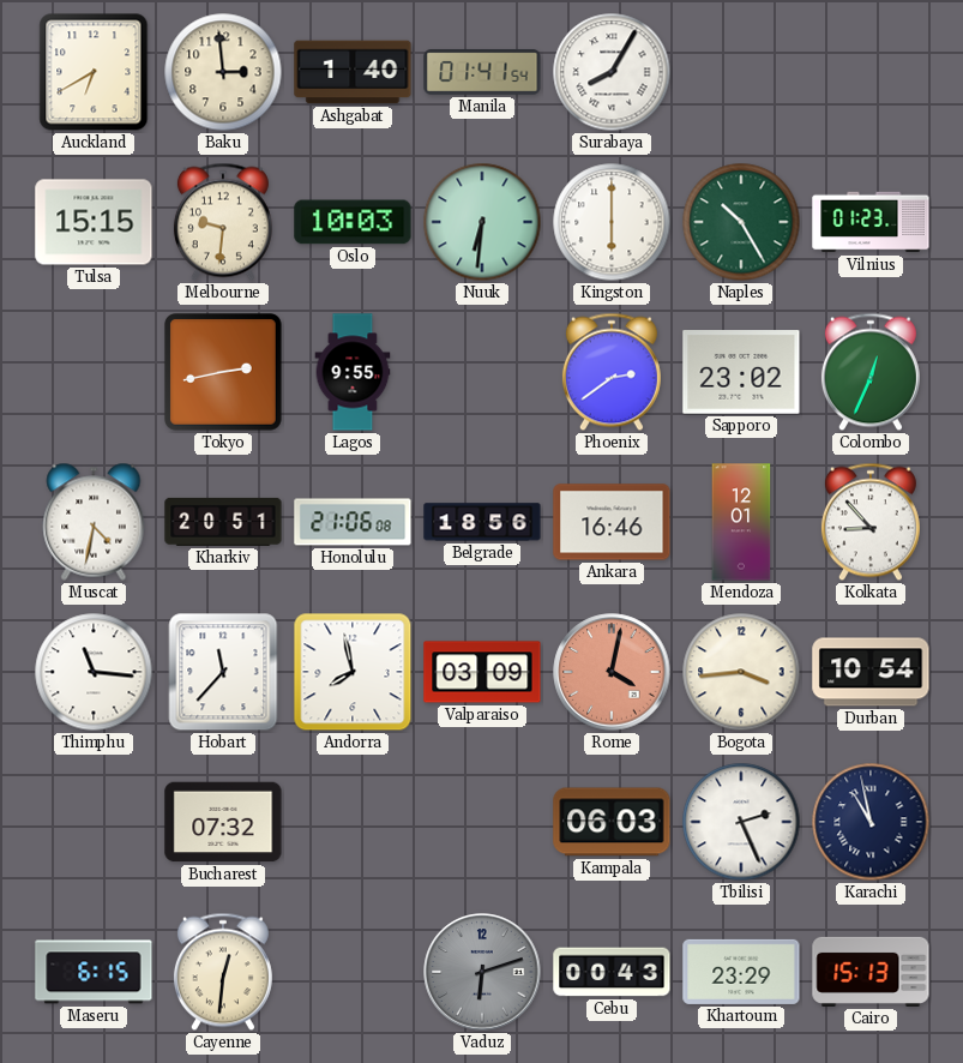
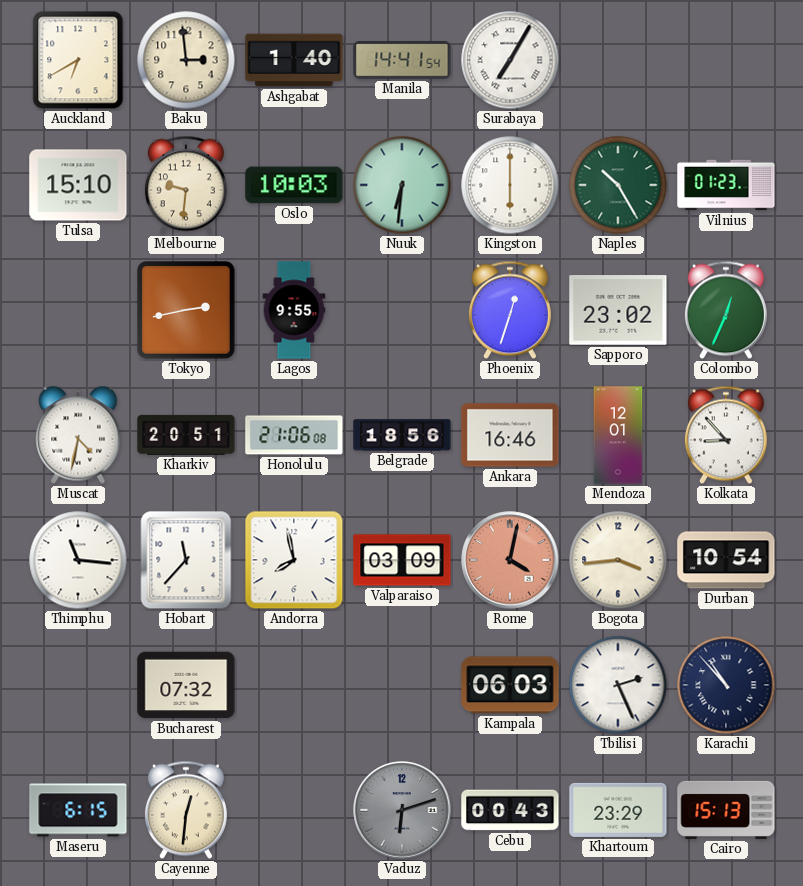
Manila: 01:41 -> 14:41 (402, 60)
Surabaya: 8:05 -> 7:05 (510, 60)
Tulsa: 15:15 -> 15:10 (78, 185)
Phoenix: 2:39 -> 12:33 (510, 310)
Karachi: 10:58 -> 10:53 (726, 685)
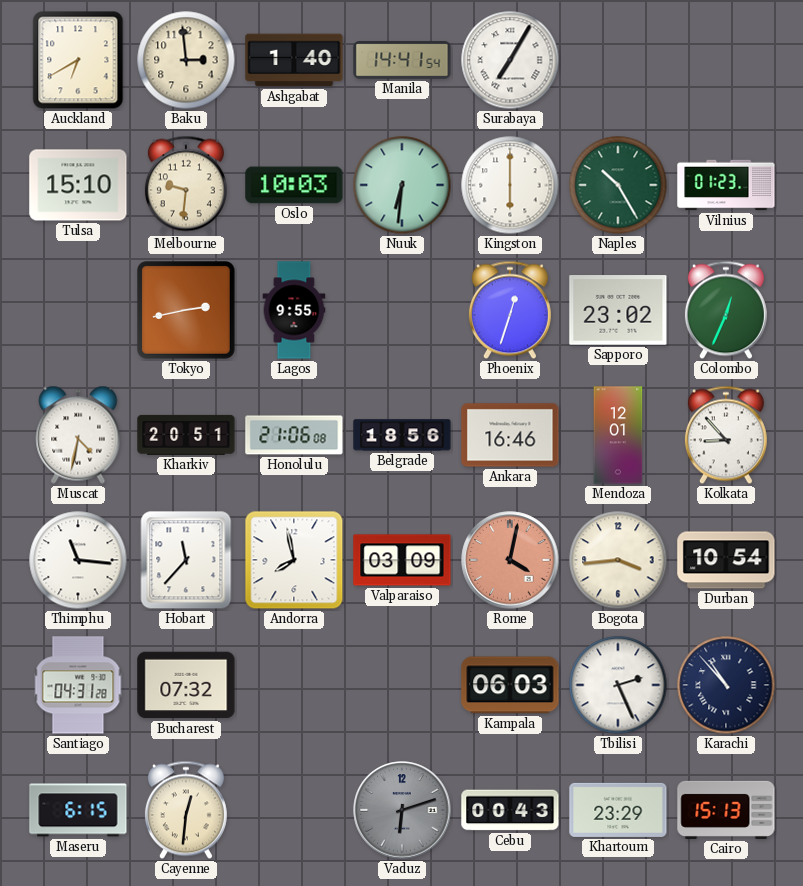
Santiago: none -> 04:31 (78, 685)
